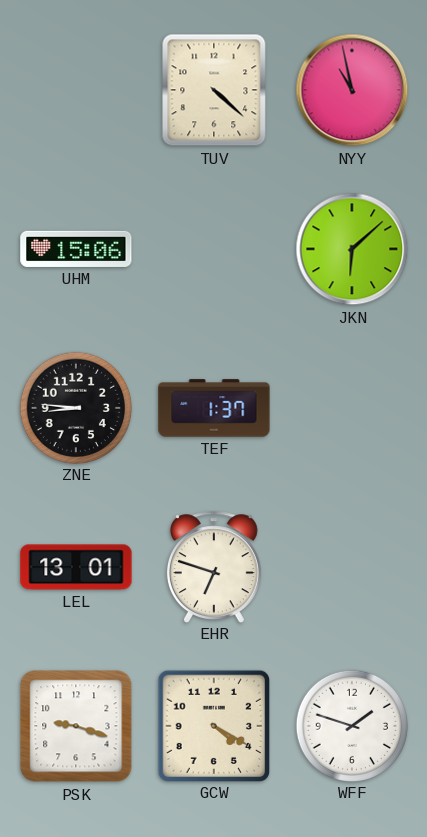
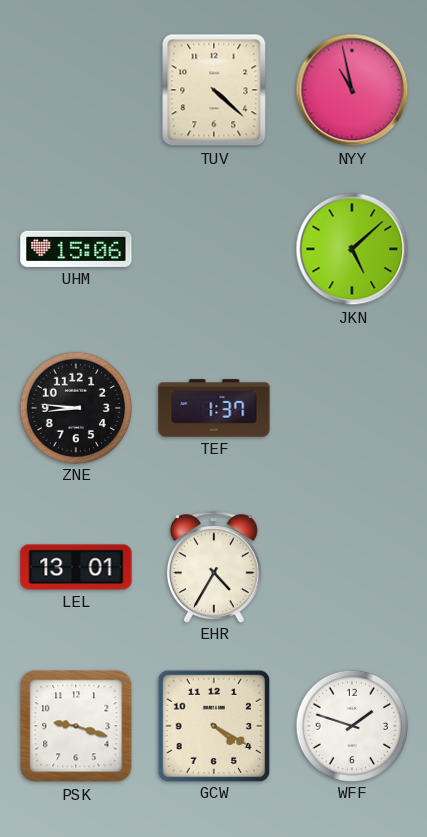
JKN: 6:08 -> 5:08 (352, 249)
EHR: 6:48 -> 4:35 (214, 567)
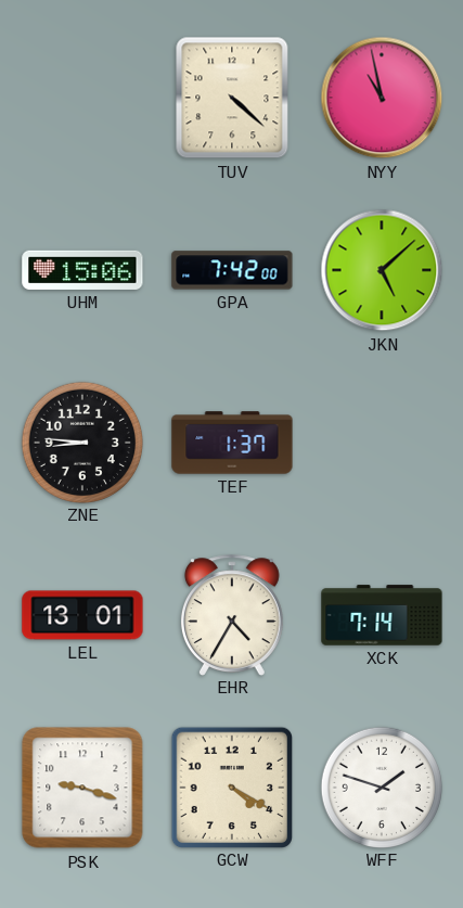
GPA: none -> 7:42 (232, 270)
XCK: none -> 7:14 (382, 615)
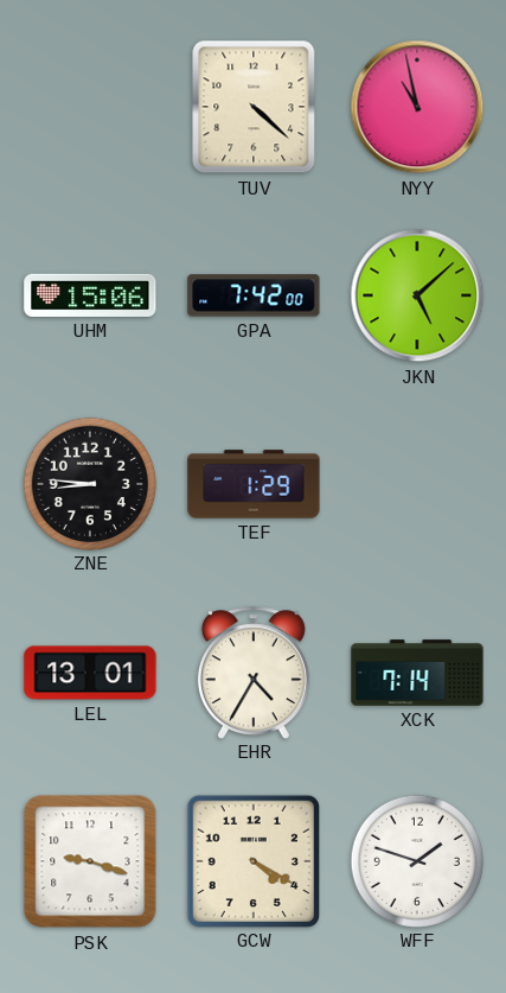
TEF: 1:37 -> 1:29 (254, 484)
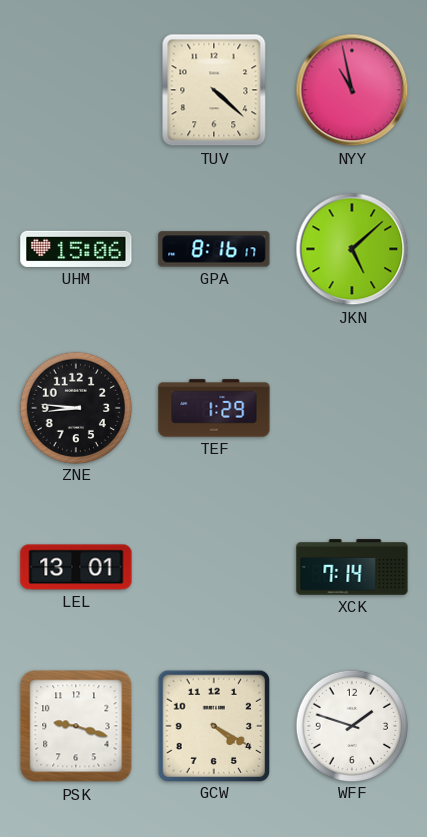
GPA: 7:42 -> 8:16 (214, 249)
EHR: 4:35 -> none (254, 673)
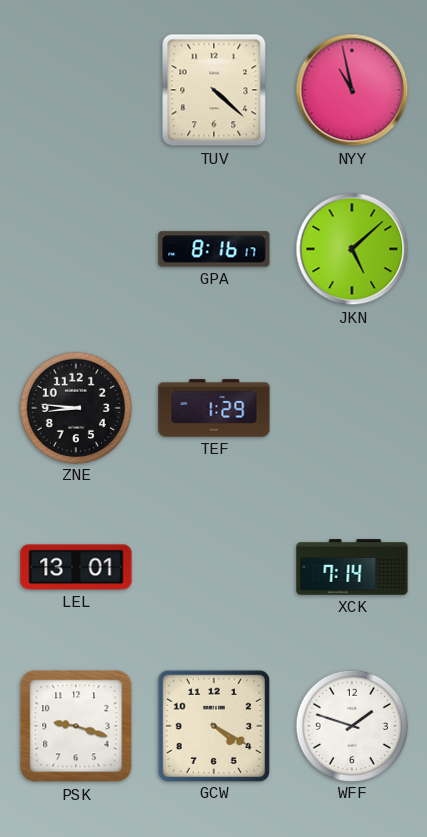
UHM: 15:06 -> none (76, 249)
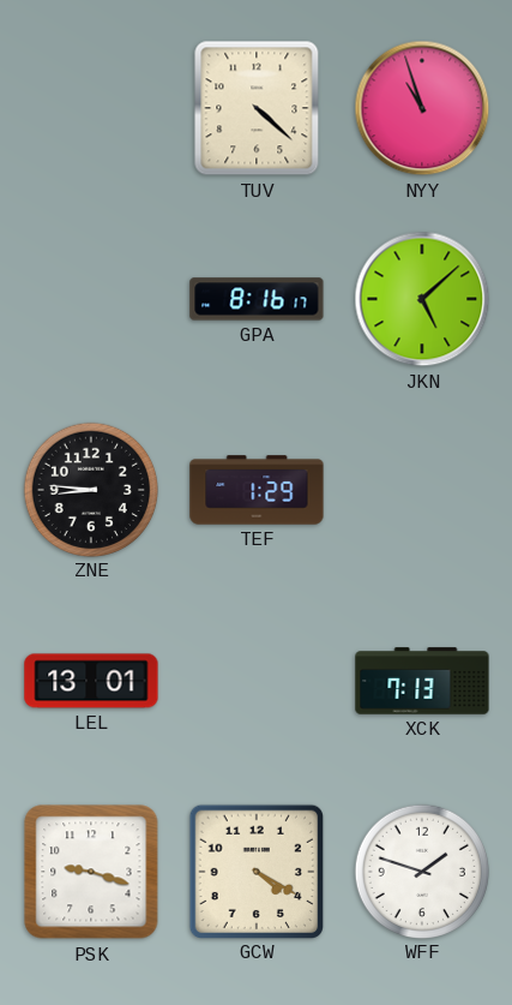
NYY: 10:58 -> 10:57 (422, 108)
XCK: 7:14 -> 7:13 (422, 681)
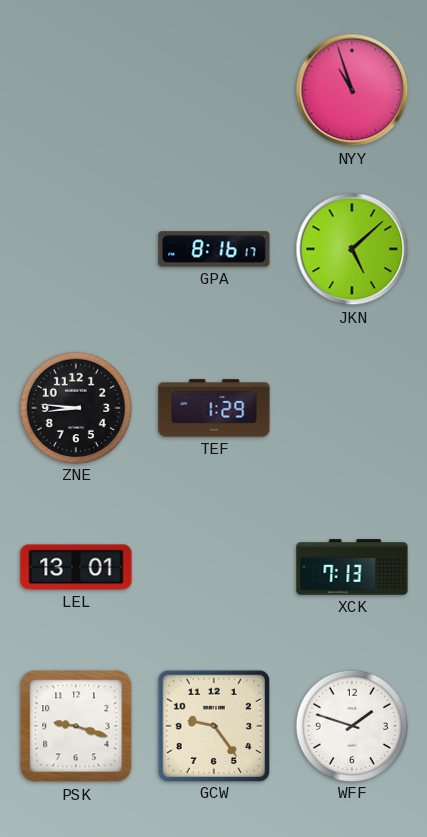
TUV: 4:22 -> none (257, 108)
GCW: 4:20 -> 9:24 (213, 725)
